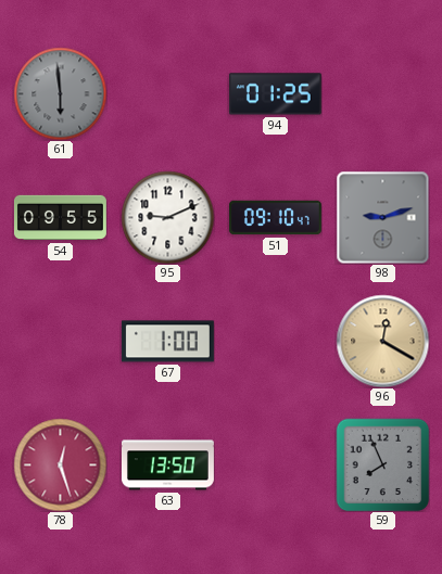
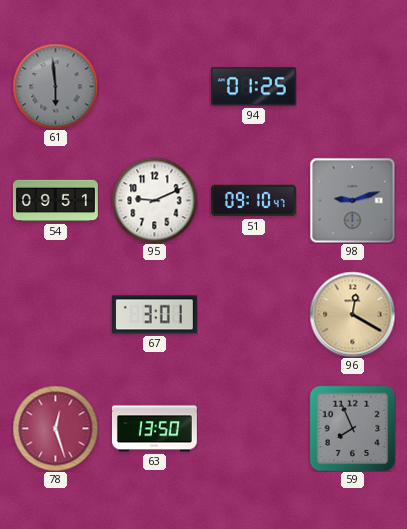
54: 09:55 -> 09:51 (55, 201)
67: 1:00 -> 3:01 (154, 315)
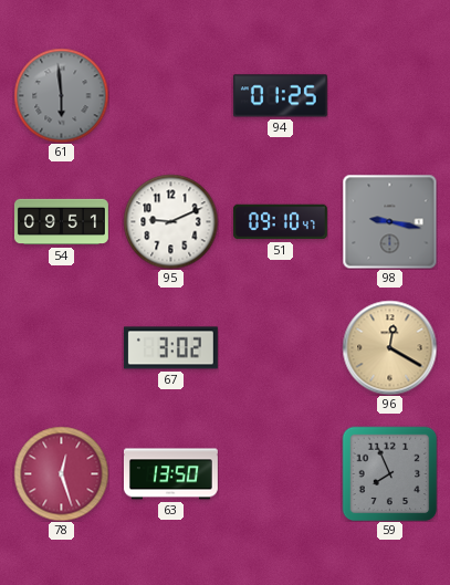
98: 9:12 -> 9:17 (389, 221)
67: 3:01 -> 3:02 (170, 348)
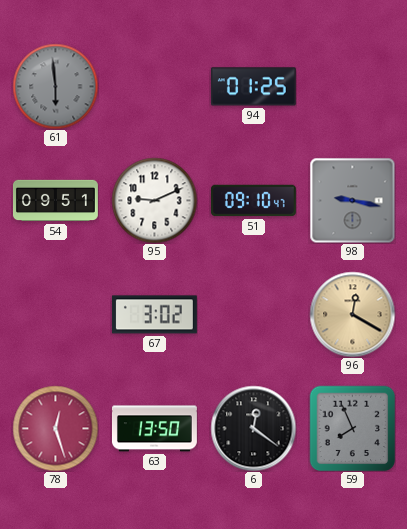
6: none -> 12:21 (253, 428)
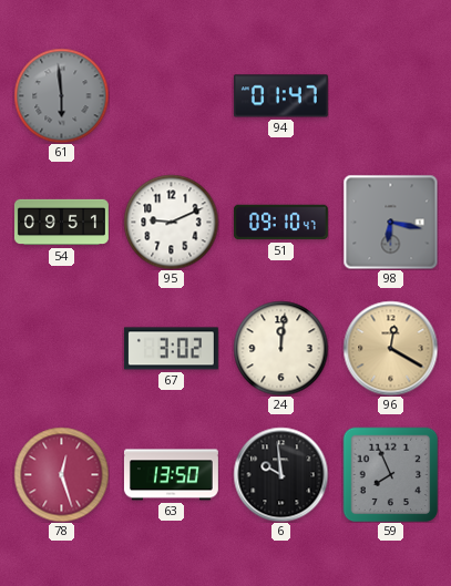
94: 01:25 -> 01:47 (280, 96)
98: 9:17 -> 6:17 (390, 222)
24: none -> 12:01 (280, 348)
6: 12:21 -> 9:59 (280, 474)
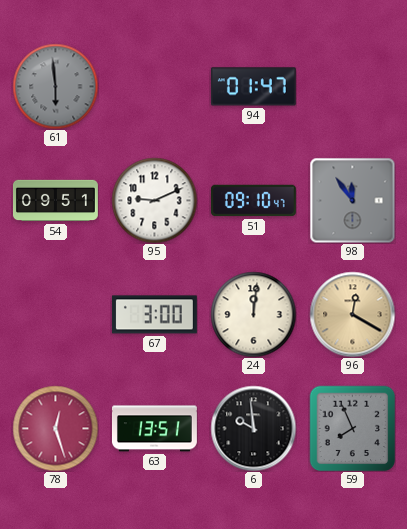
98: 6:17 -> 11:54 (352, 200)
67: 3:02 -> 3:00 (154, 315)
63: 13:50 -> 13:51 (154, 429)
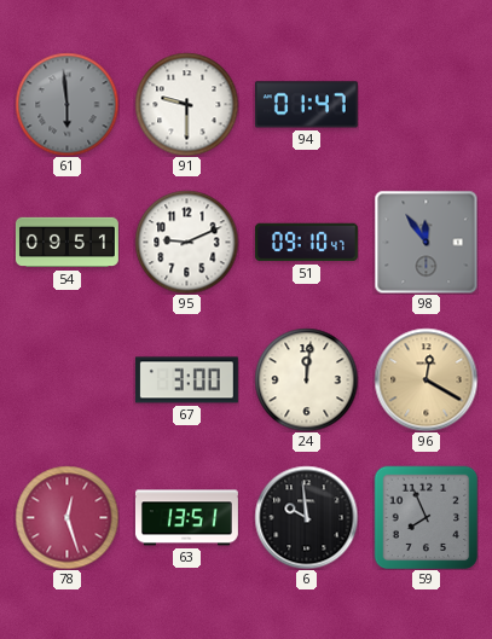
91: none -> 9:30 (186, 104)
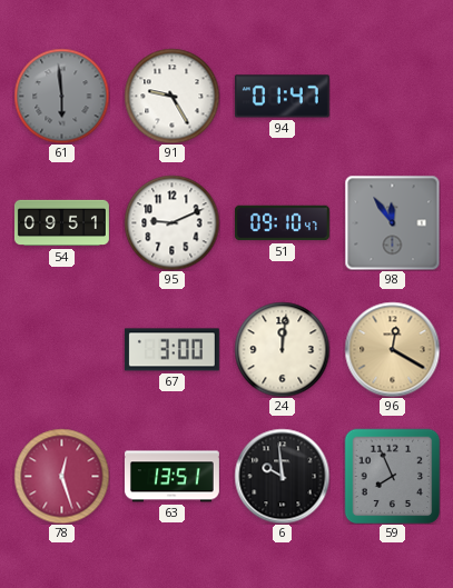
91: 9:30 -> 9:25 (171, 96)
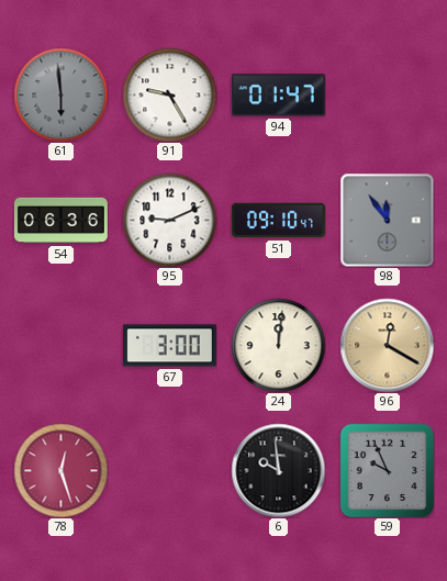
54: 09:51 -> 06:36 (60, 221)
63: 13:51 -> none (171, 477)
59: 7:56 -> 9:56 (387, 470)
